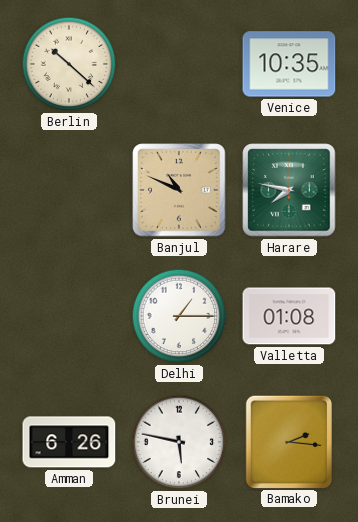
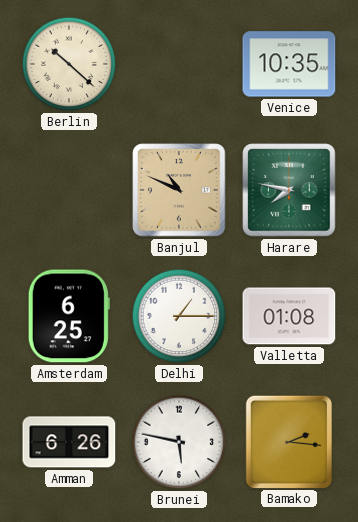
Amsterdam: none -> 6:25 (69, 316)
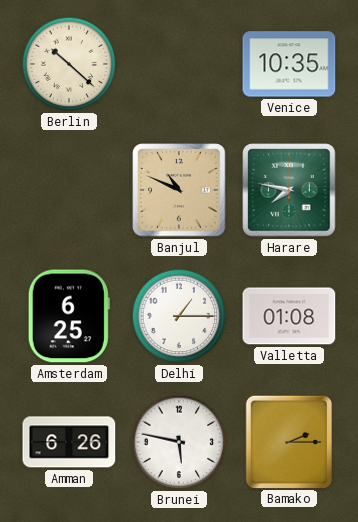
Bamako: 2:16 -> 2:15 (288, 441)
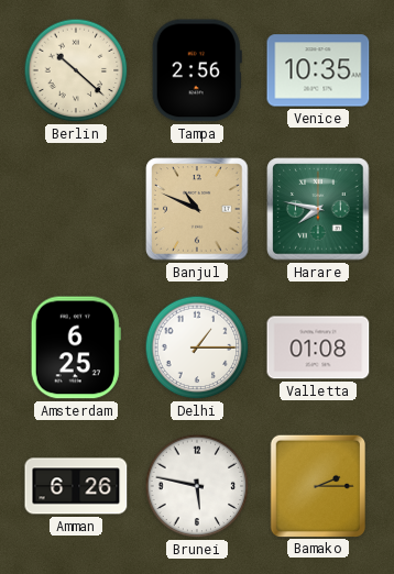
Tampa: none -> 2:56 (197, 70)
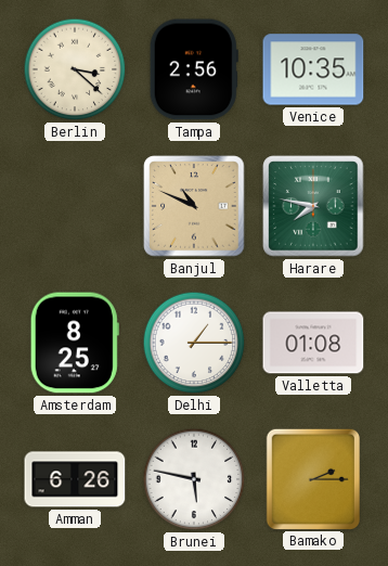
Berlin: 10:22 -> 3:22 (75, 69)
Amsterdam: 6:25 -> 8:25 (75, 343)
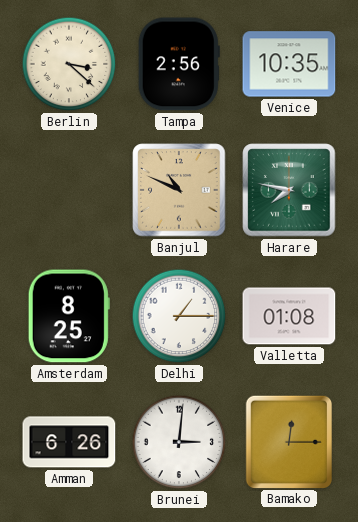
Brunei: 5:47 -> 3:01 (179, 442)
Bamako: 2:15 -> 12:15 (288, 441)
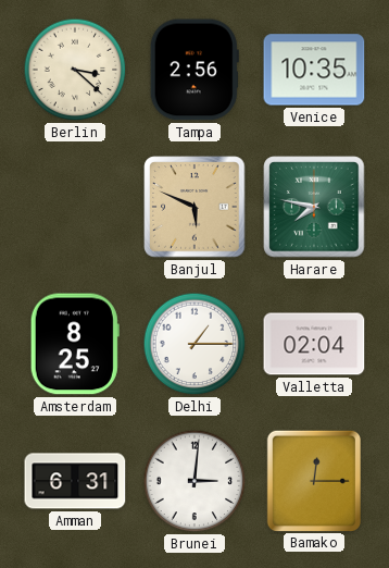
Banjul: 10:49 -> 5:49 (195, 207)
Valletta: 01:08 -> 02:04 (314, 344)
Amman: 6:26 -> 6:31 (75, 481)
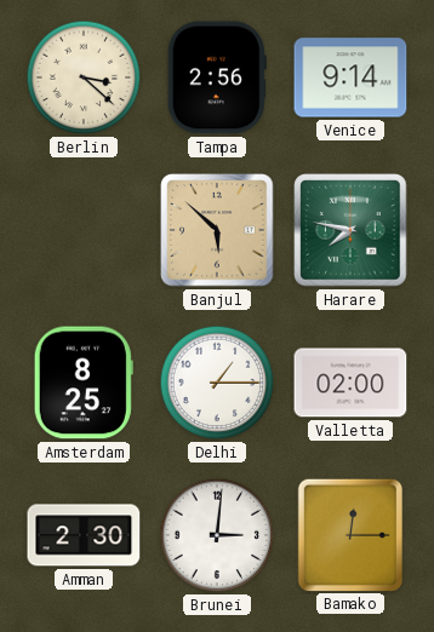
Venice: 10:35 -> 9:14 (350, 77)
Banjul: 5:49 -> 5:52 (217, 230)
Valletta: 02:04 -> 02:00 (350, 383)
Amman: 6:31 -> 2:30 (84, 535)
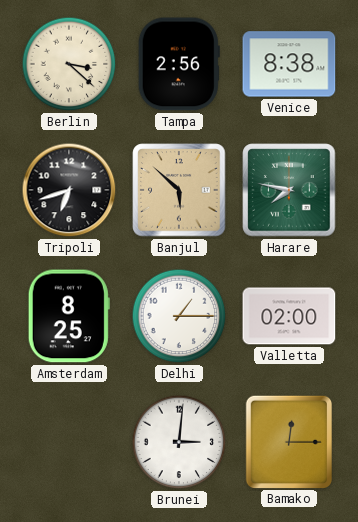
Venice: 9:14 -> 8:38 (289, 64)
Tripoli: none -> 6:42 (69, 190)
Amman: 2:30 -> none (84, 535)
